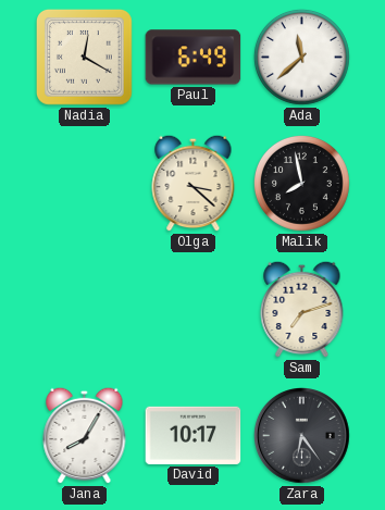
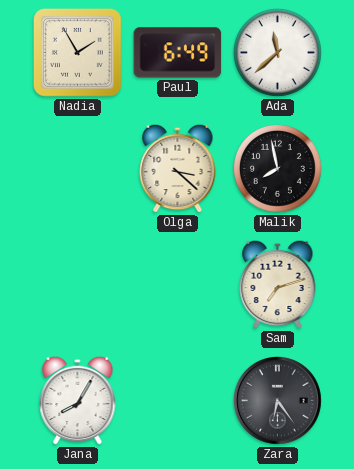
Nadia: 12:20 -> 1:55 (78, 53)
David: 10:17 -> none (194, 435)
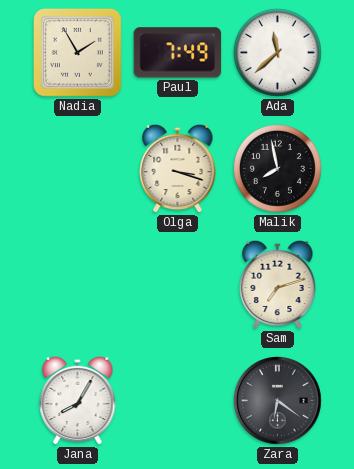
Paul: 6:49 -> 7:49 (178, 53)
Olga: 3:22 -> 3:18 (178, 168)
Zara: 6:24 -> 6:21 (278, 401)
